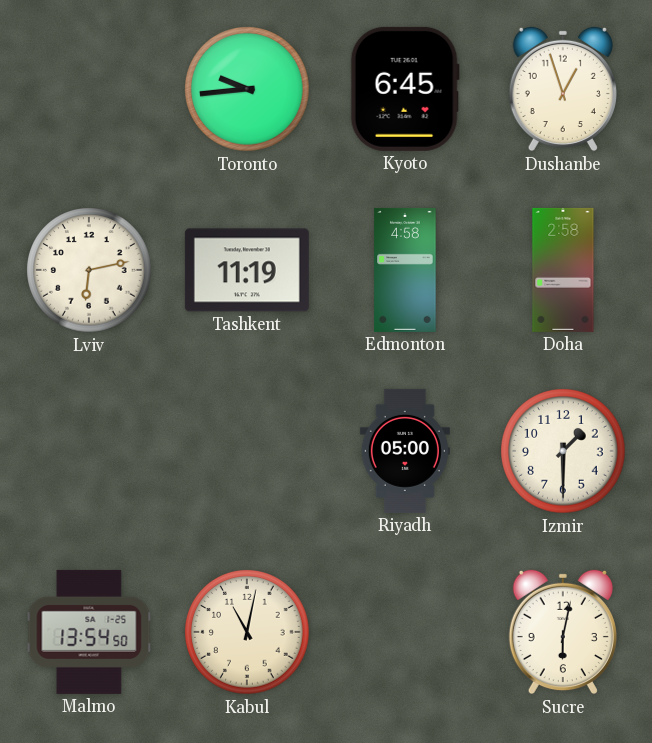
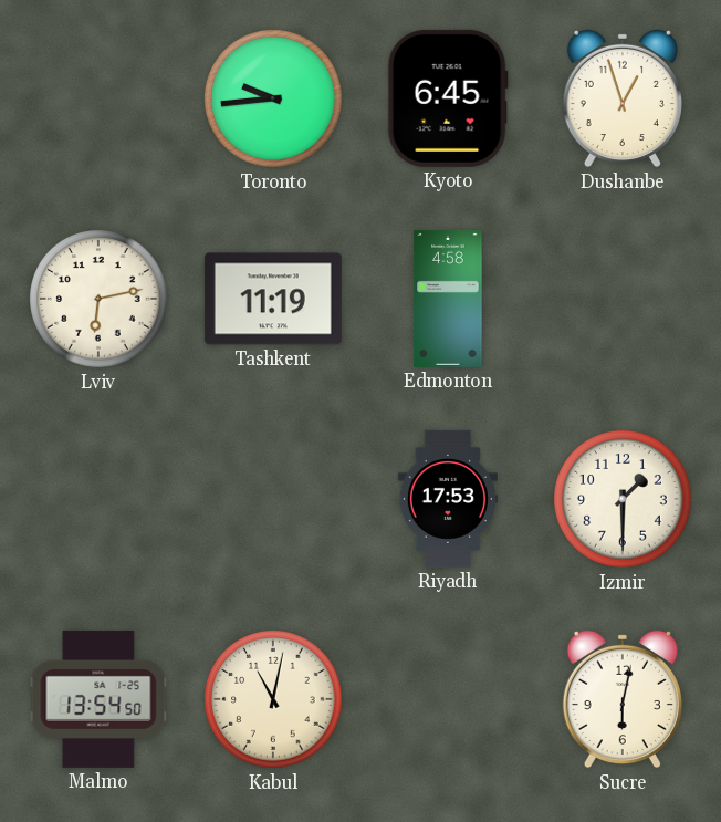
Doha: 2:58 -> none (563, 270)
Riyadh: 05:00 -> 17:53 (448, 499)
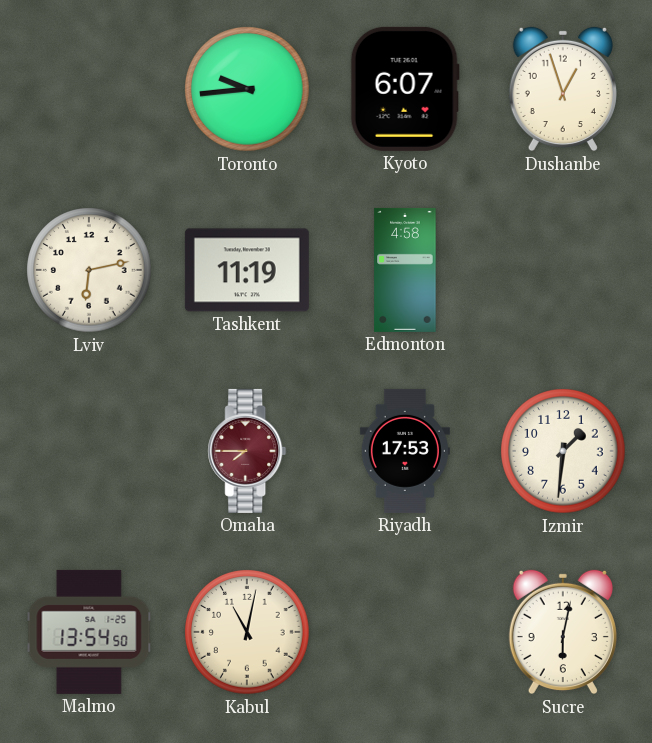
Kyoto: 6:45 -> 6:07 (405, 89)
Omaha: none -> 7:45 (247, 451)
Izmir: 1:30 -> 1:31 (563, 451)
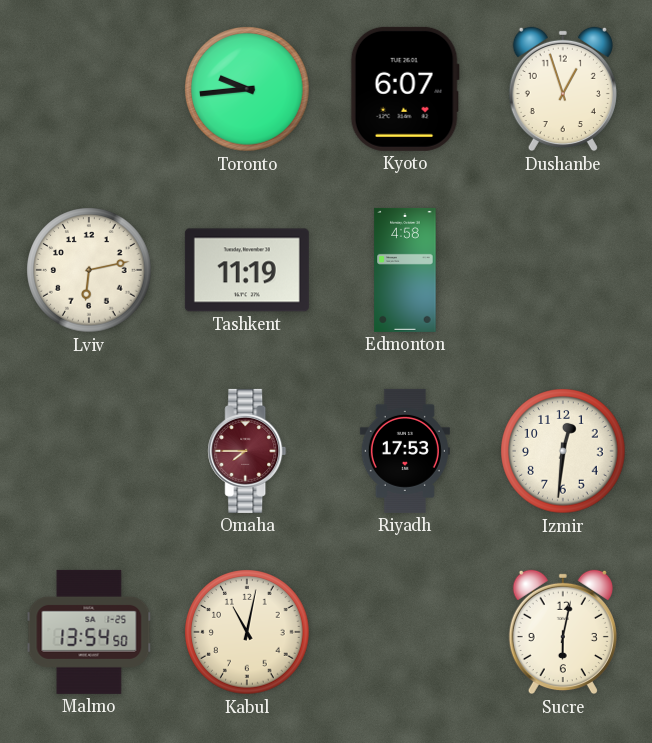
Izmir: 1:31 -> 12:31 (563, 451)
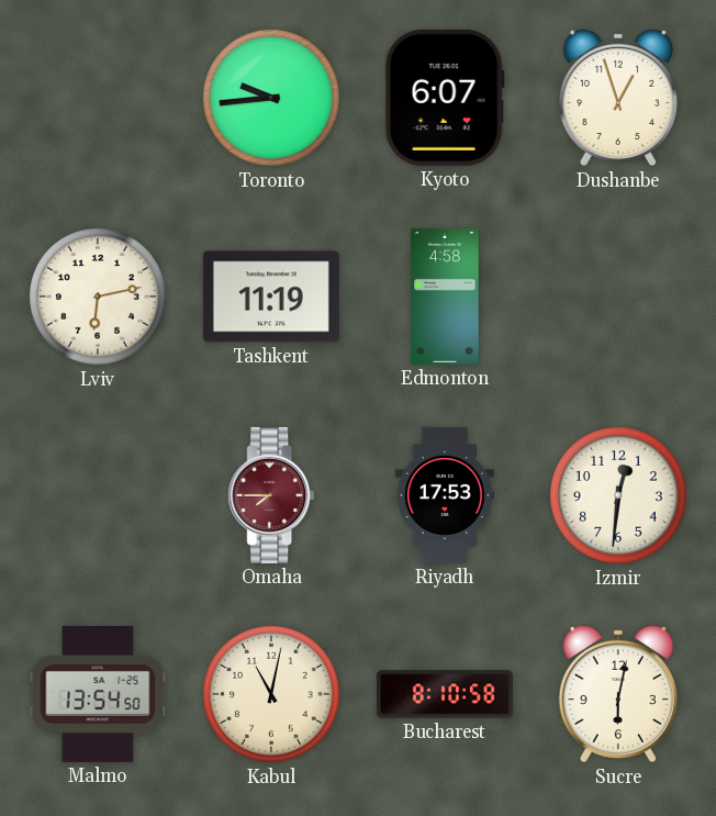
Bucharest: none -> 8:10 (445, 694)
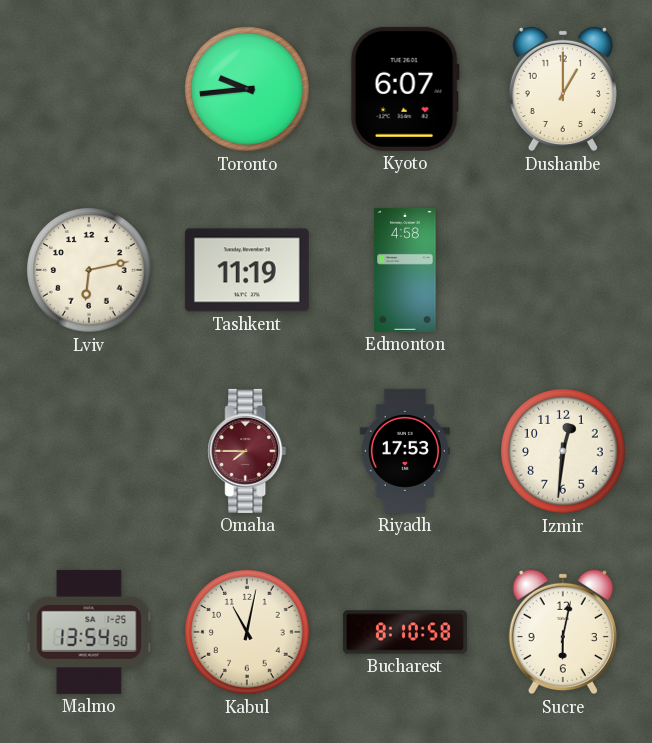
Dushanbe: 12:57 -> 1:00 (563, 89)
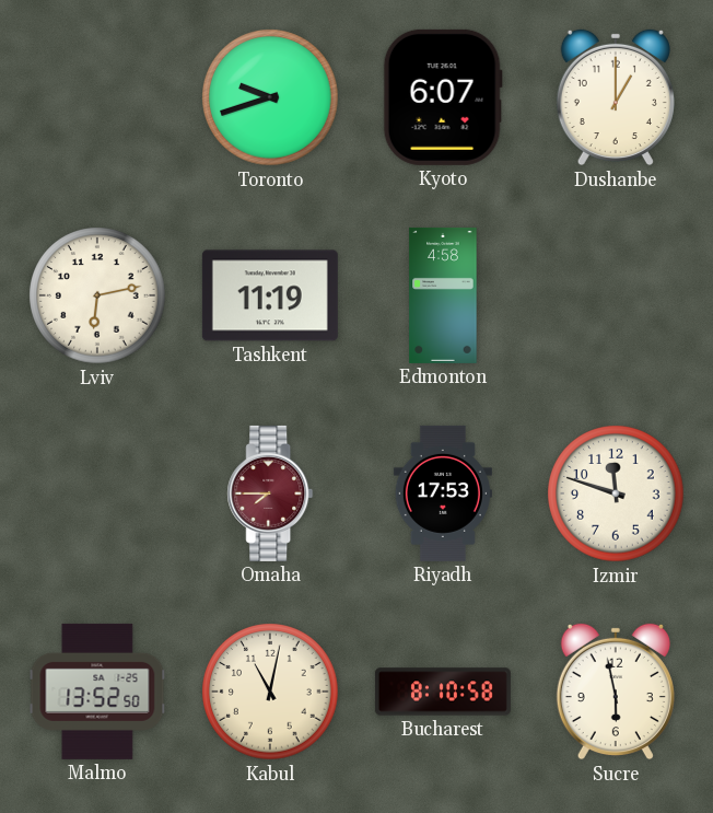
Toronto: 9:44 -> 9:42 (270, 97)
Izmir: 12:31 -> 11:48 (616, 493)
Malmo: 13:54 -> 13:52 (97, 692)
Sucre: 6:02 -> 5:58 (616, 692)
